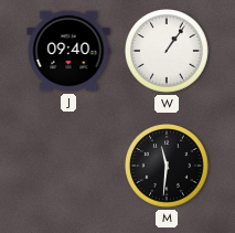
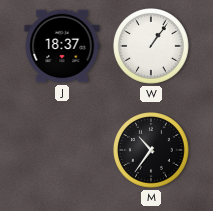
J: 09:40 -> 18:37 (62, 46)
M: 11:31 -> 10:36 (152, 151)
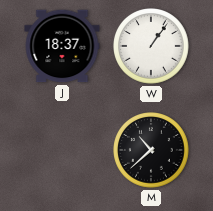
M: 10:36 -> 10:38 (152, 151)
